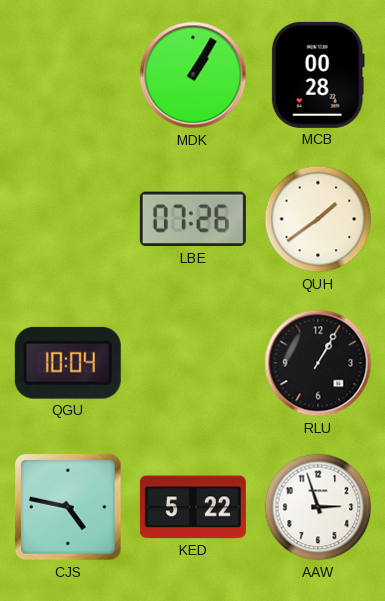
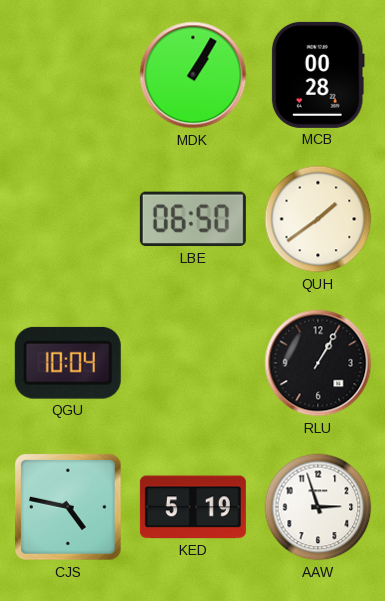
LBE: 07:26 -> 06:50 (193, 219)
KED: 5:22 -> 5:19 (193, 507)
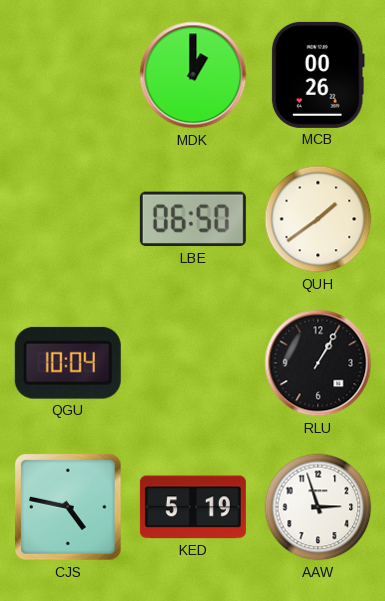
MDK: 1:05 -> 1:00 (193, 75)
MCB: 00:28 -> 00:26 (318, 75)
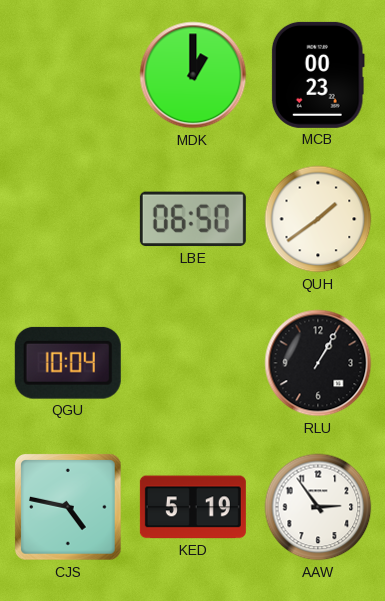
MCB: 00:26 -> 00:23 (318, 75)
AAW: 2:57 -> 2:54 (318, 507)
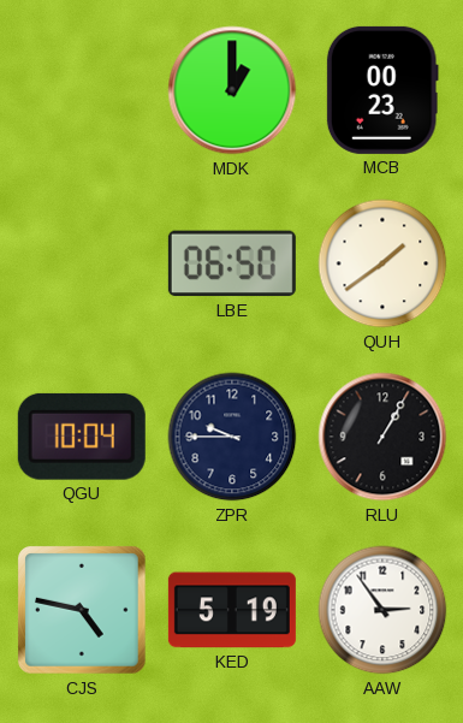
ZPR: none -> 9:45 (232, 437)
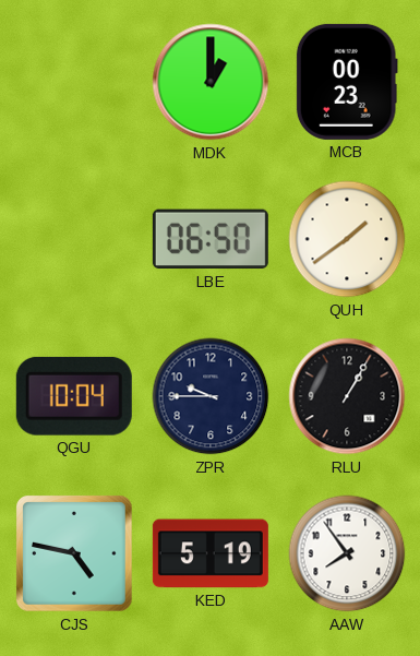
AAW: 2:54 -> 7:54 (347, 553)
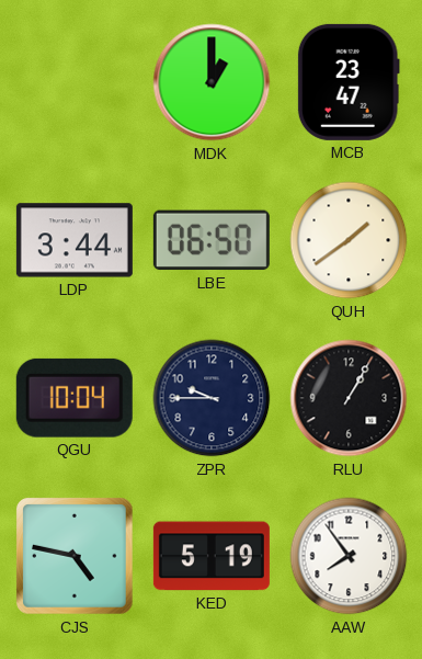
MCB: 00:23 -> 23:47 (349, 82)
LDP: none -> 3:44 (75, 240)
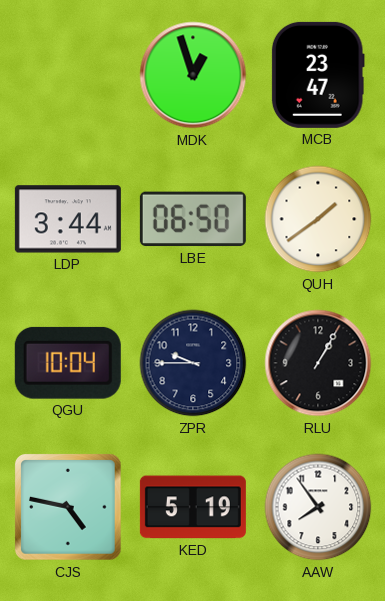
MDK: 1:00 -> 12:57 (193, 75)
